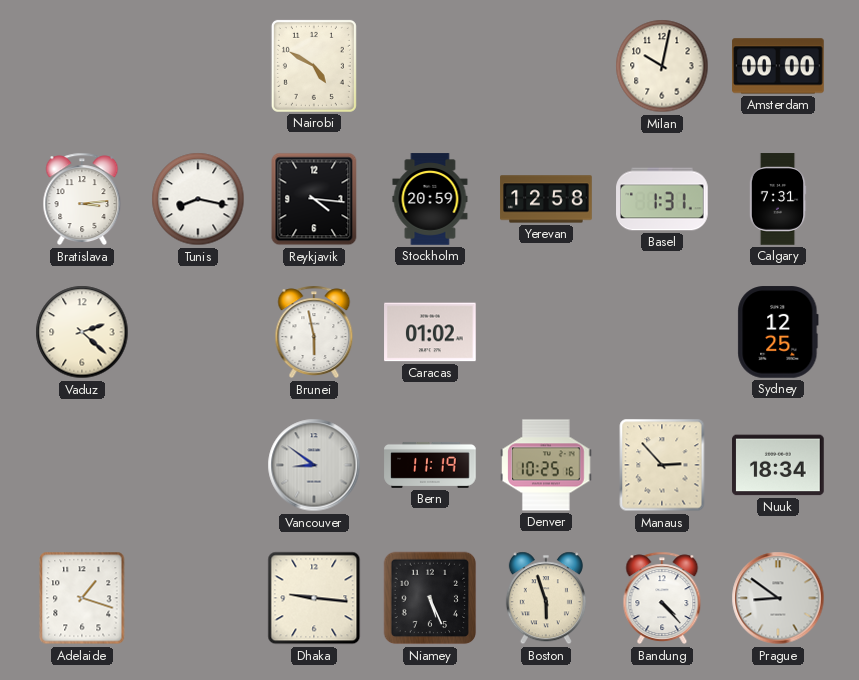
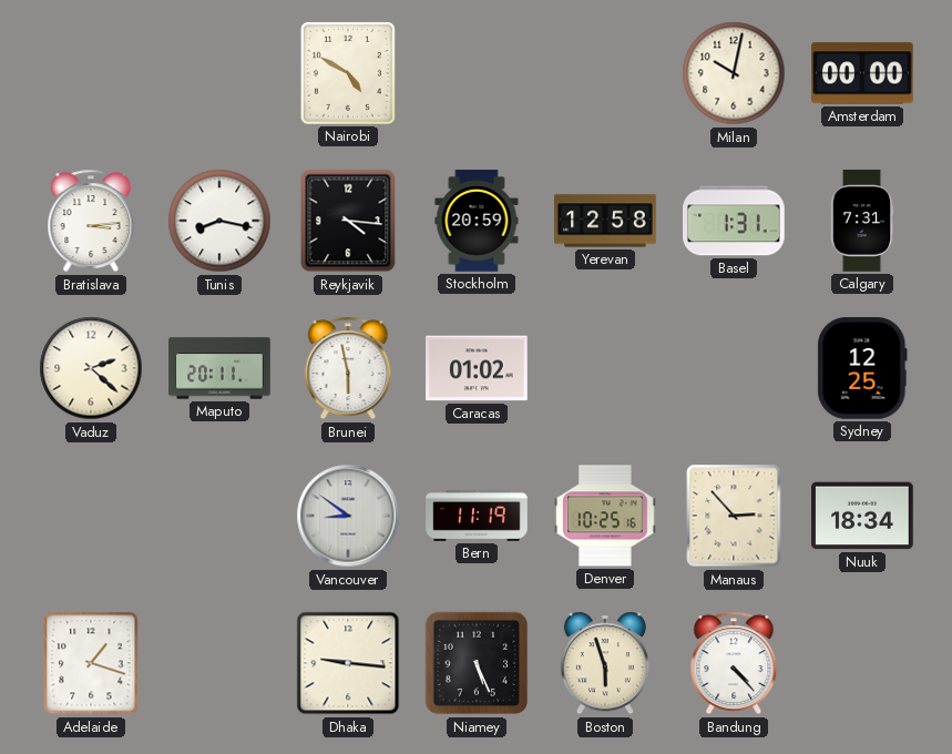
Maputo: none -> 20:11 (219, 368)
Prague: 8:51 -> none (778, 598)
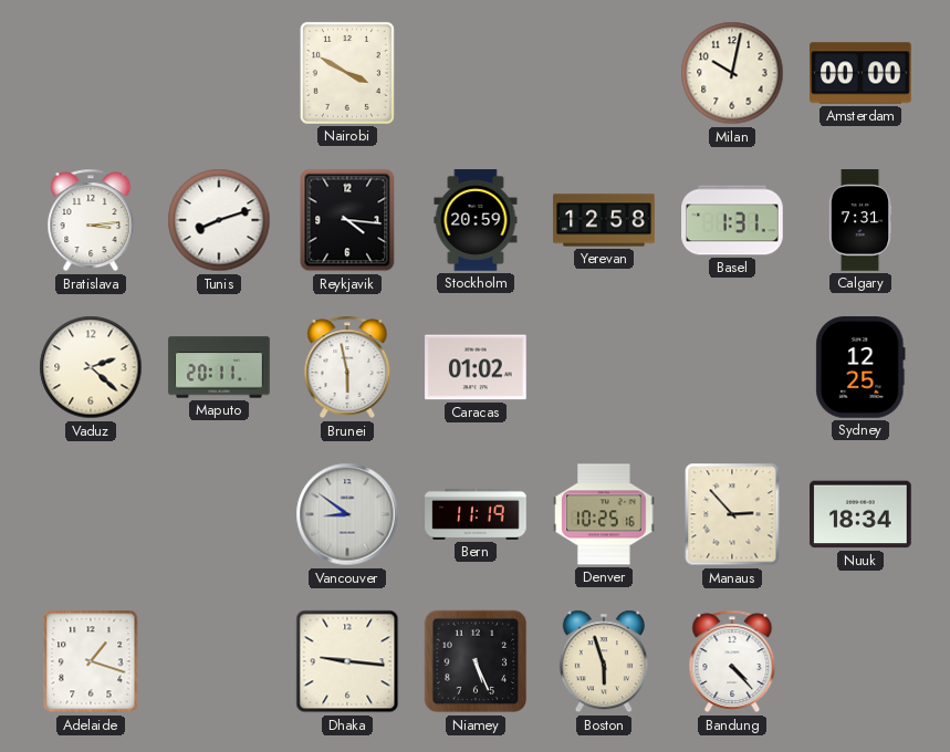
Nairobi: 4:50 -> 3:50 (347, 73)
Tunis: 8:17 -> 8:12 (219, 220)
